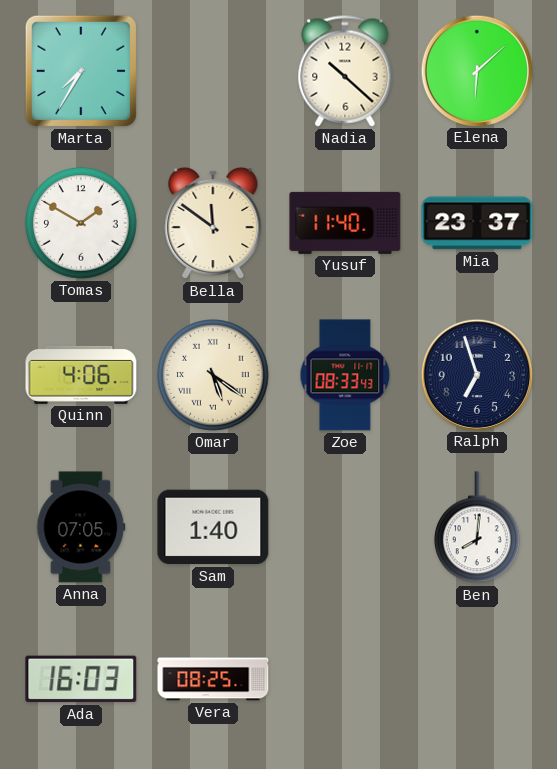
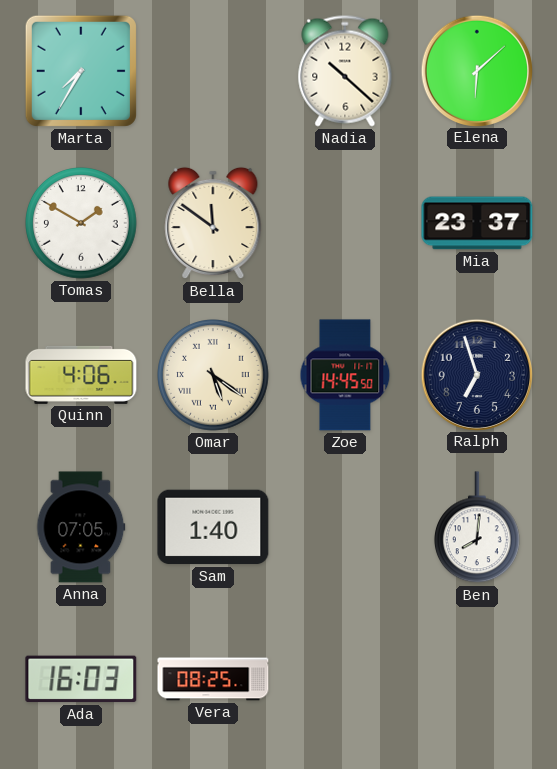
Yusuf: 11:40 -> none (345, 223)
Zoe: 08:33 -> 14:45 (345, 375)
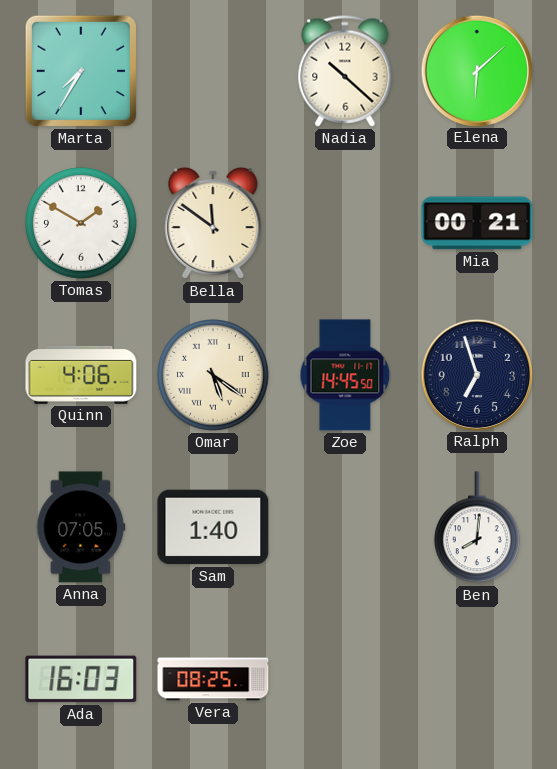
Mia: 23:37 -> 00:21 (477, 223)
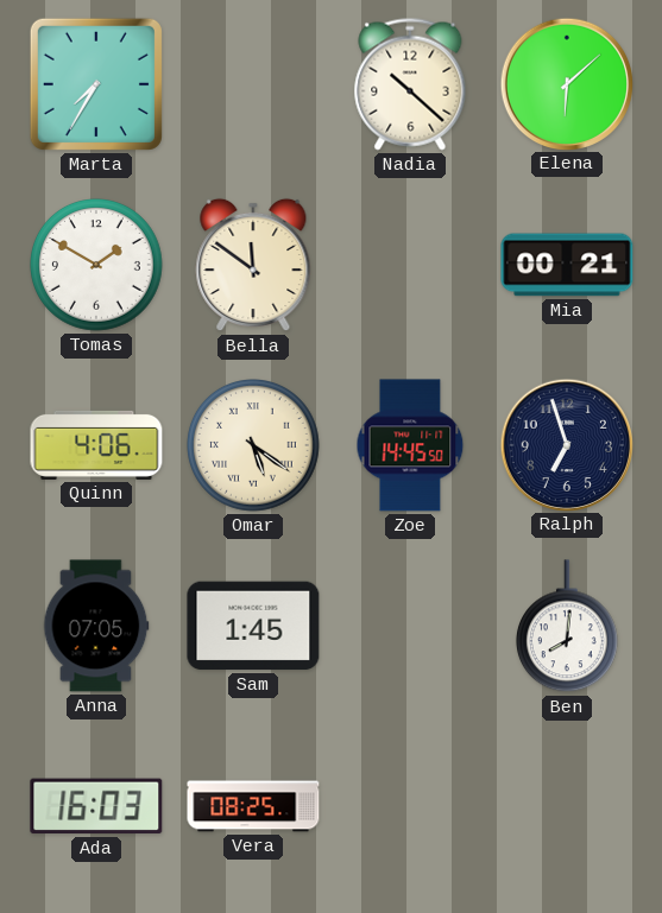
Sam: 1:40 -> 1:45 (253, 626)
